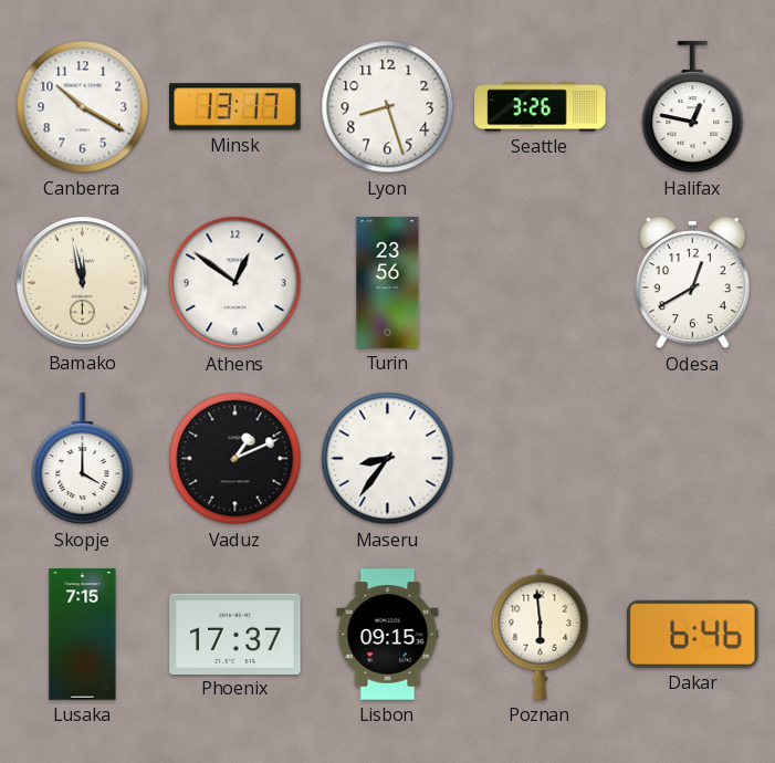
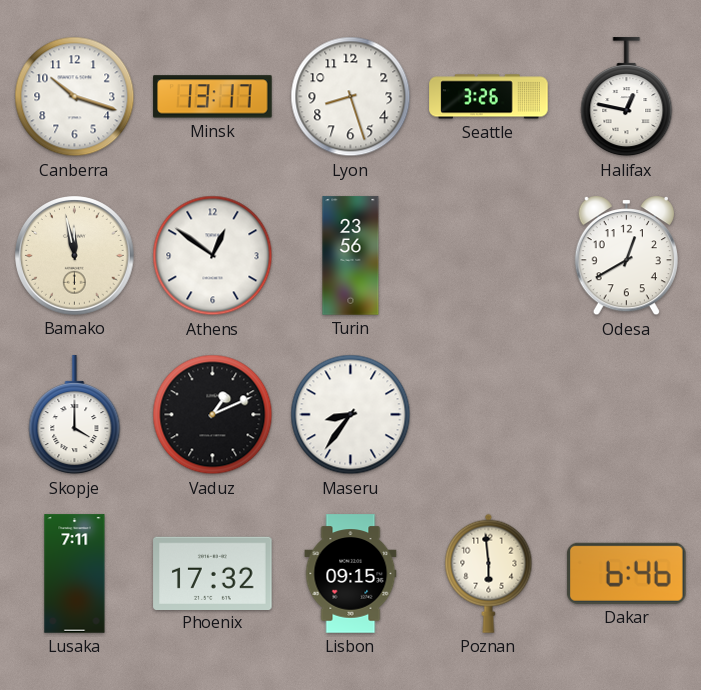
Canberra: 10:20 -> 10:18 (75, 97)
Lusaka: 7:15 -> 7:11 (75, 574)
Phoenix: 17:37 -> 17:32 (213, 573)
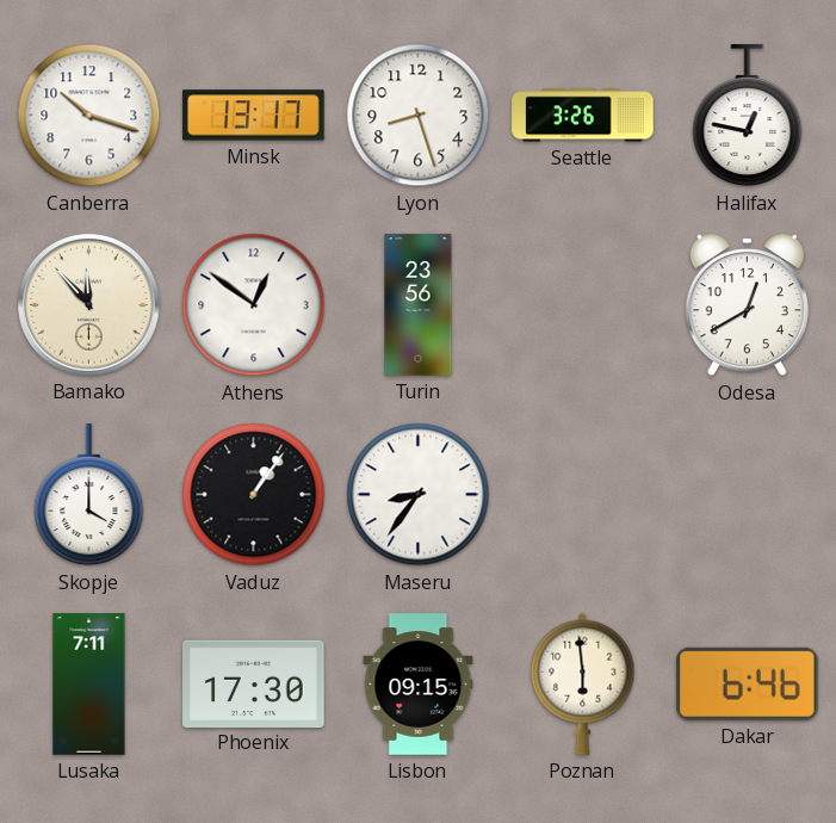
Bamako: 11:58 -> 11:53 (89, 305)
Vaduz: 1:11 -> 1:06 (254, 495)
Phoenix: 17:32 -> 17:30 (254, 683)
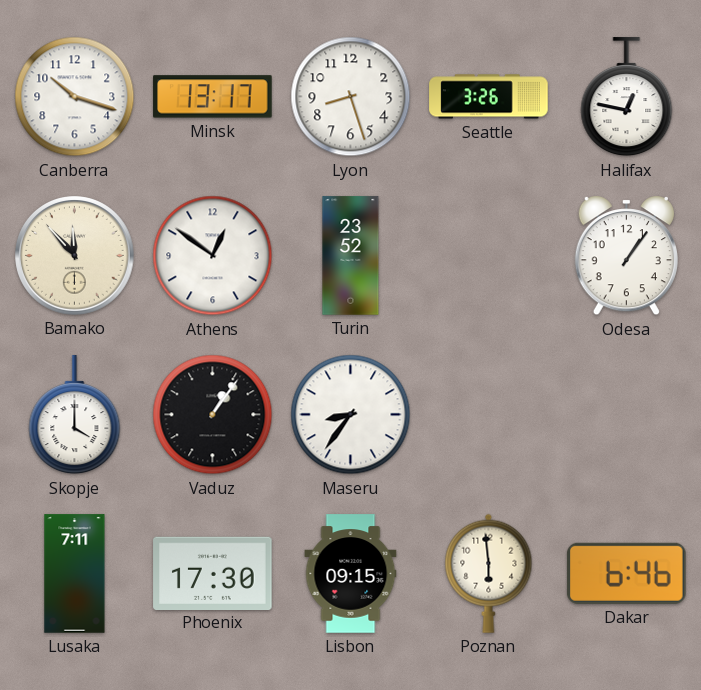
Turin: 23:56 -> 23:52 (351, 256)
Odesa: 12:40 -> 1:06 (626, 256)
